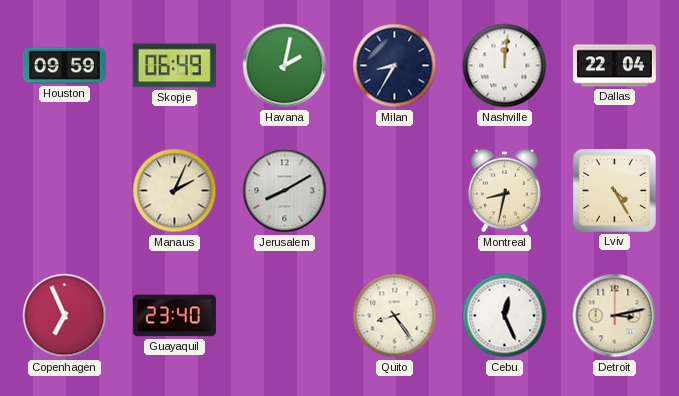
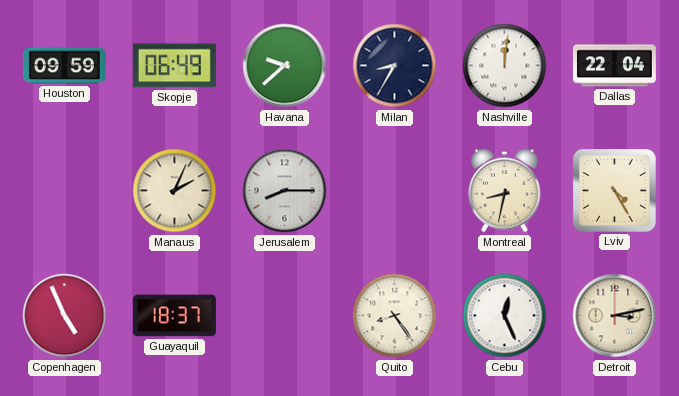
Havana: 2:02 -> 9:38 (285, 66)
Jerusalem: 8:10 -> 8:15 (285, 191)
Copenhagen: 6:56 -> 4:56 (65, 316)
Guayaquil: 23:40 -> 18:37 (174, 316)
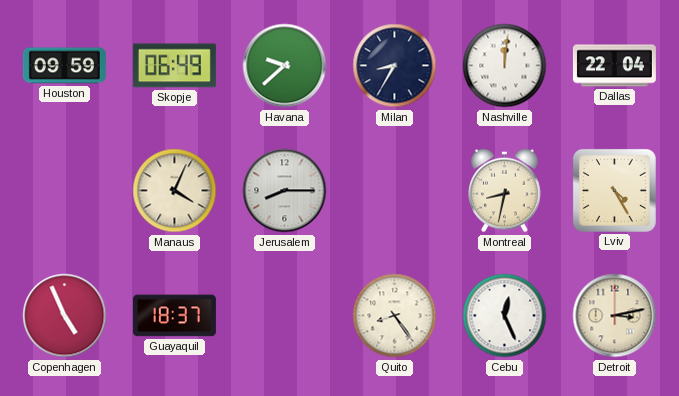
Manaus: 2:04 -> 4:04 (175, 191)
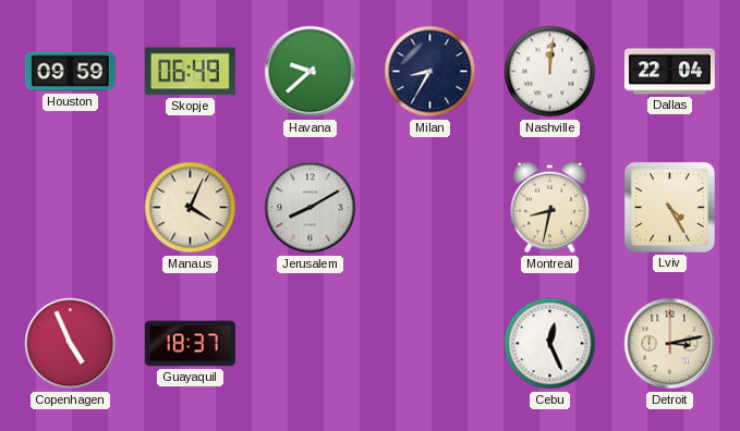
Jerusalem: 8:15 -> 8:10 (311, 208)
Quito: 8:24 -> none (395, 316)
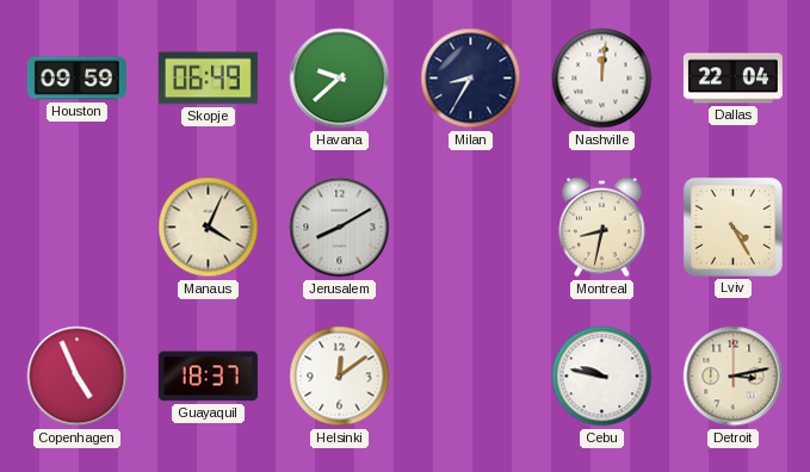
Helsinki: none -> 12:09 (340, 377)
Cebu: 12:26 -> 9:47 (602, 377)
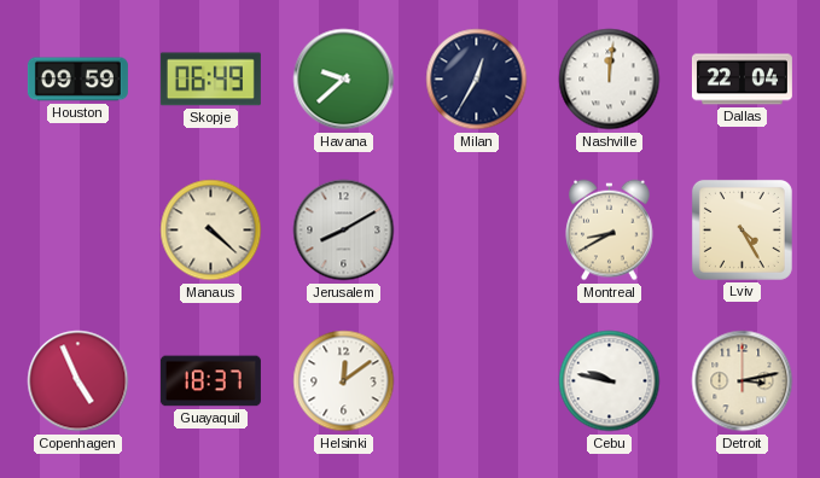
Milan: 8:35 -> 12:35 (477, 80)
Manaus: 4:04 -> 4:22 (211, 231)
Montreal: 8:32 -> 8:40 (610, 231)
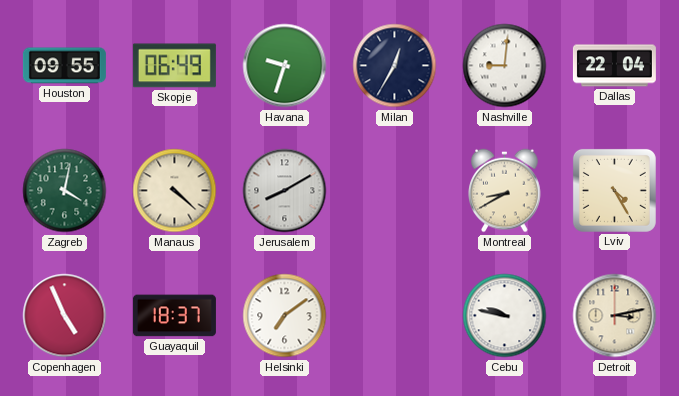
Houston: 09:59 -> 09:55 (64, 66)
Havana: 9:38 -> 9:33 (285, 66)
Nashville: 12:01 -> 9:01 (505, 66)
Zagreb: none -> 4:02 (65, 191)
Helsinki: 12:09 -> 7:09 (285, 316)
